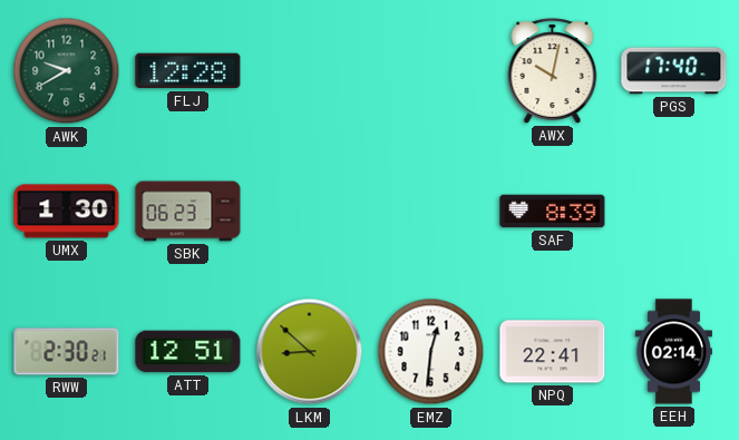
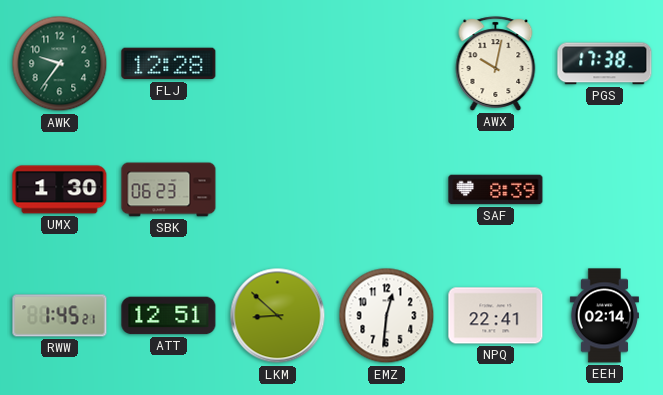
AWK: 9:40 -> 9:36 (60, 64)
PGS: 17:40 -> 17:38 (605, 64)
RWW: 2:30 -> 1:45 (60, 316)
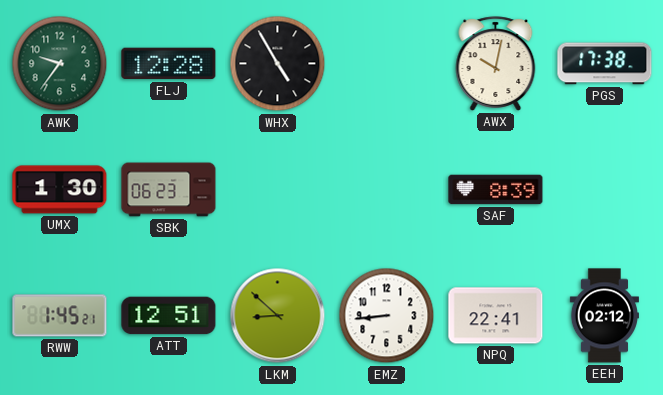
WHX: none -> 4:55 (278, 64)
EMZ: 12:31 -> 8:44 (387, 316)
EEH: 02:14 -> 02:12 (604, 316)
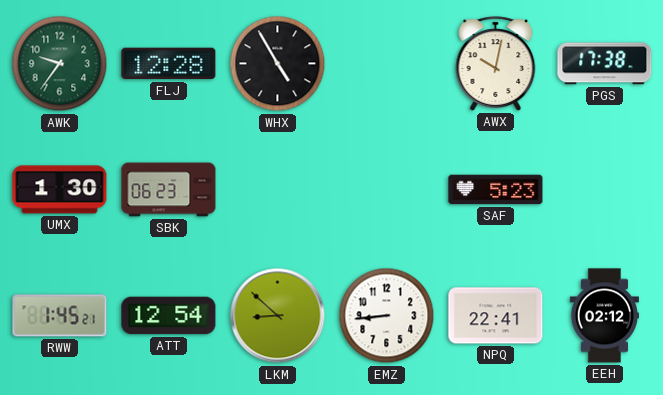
SAF: 8:39 -> 5:23 (496, 190)
ATT: 12:51 -> 12:54 (169, 316)
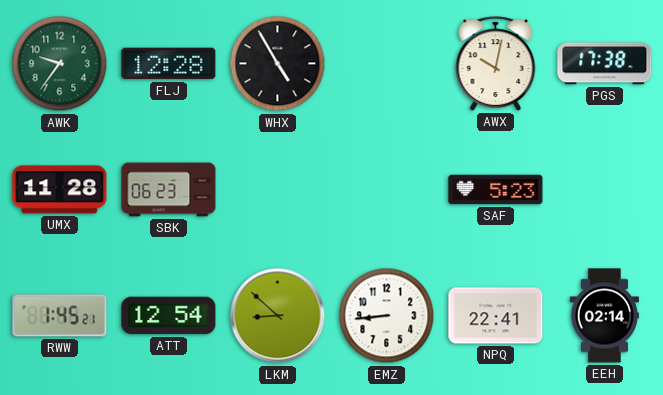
UMX: 1:30 -> 11:28 (60, 190)
EEH: 02:12 -> 02:14 (604, 316)
